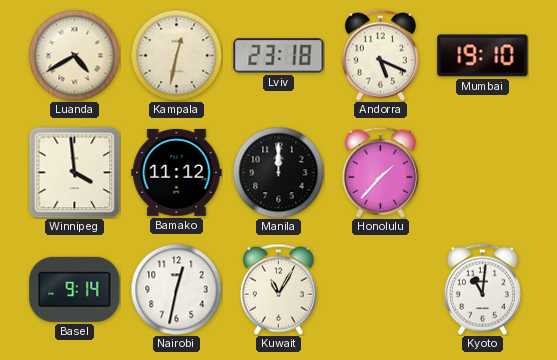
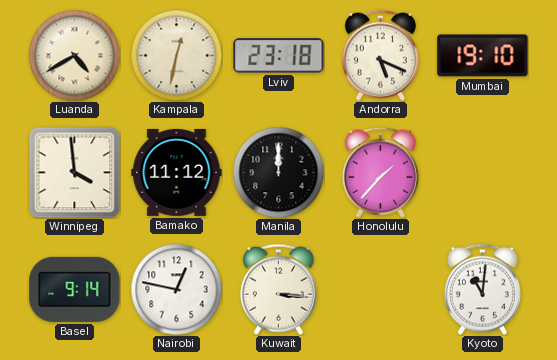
Nairobi: 12:32 -> 12:47 (176, 289)
Kuwait: 11:05 -> 3:16 (278, 289)
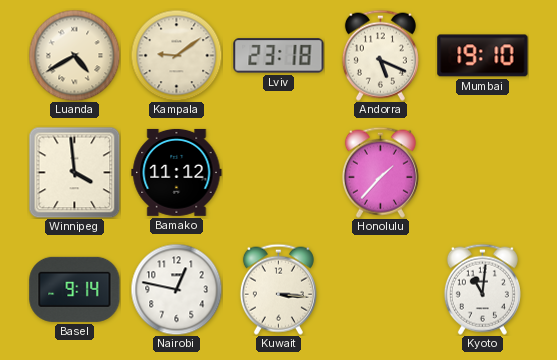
Kampala: 12:32 -> 9:09 (176, 55)
Manila: 12:00 -> none (278, 172)
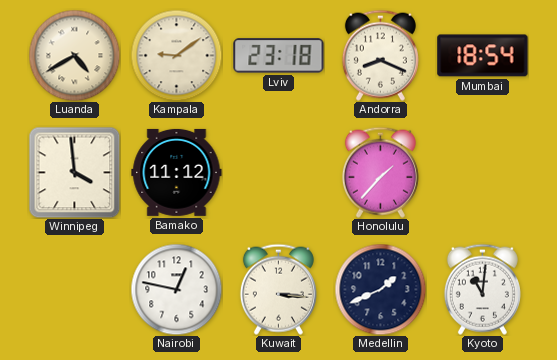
Andorra: 5:19 -> 8:19 (380, 55)
Mumbai: 19:10 -> 18:54 (483, 56)
Basel: 9:14 -> none (75, 289)
Medellin: none -> 1:41 (380, 289)
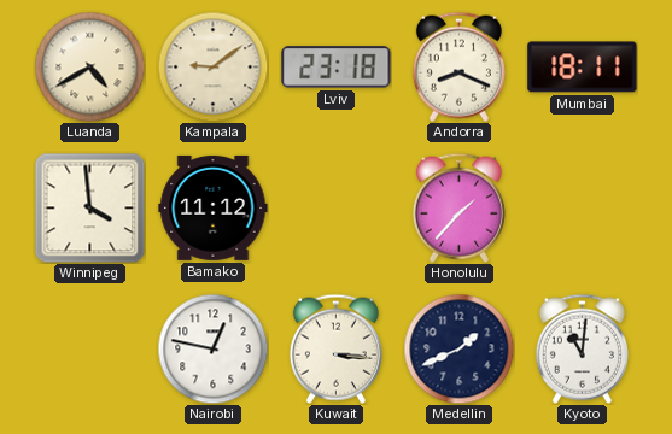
Mumbai: 18:54 -> 18:11 (583, 68)
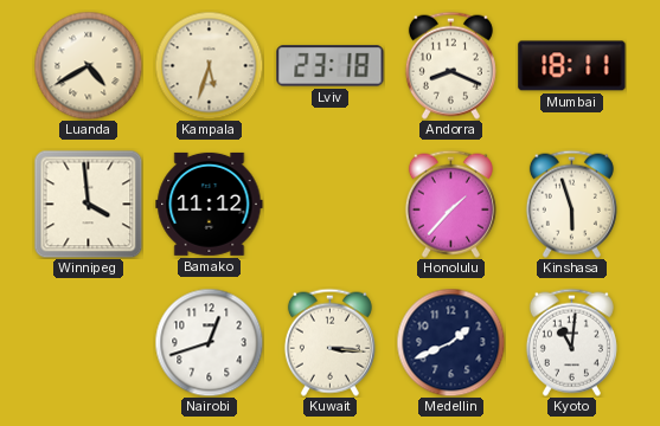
Kampala: 9:09 -> 5:33 (209, 65)
Kinshasa: none -> 5:57 (571, 204)
Nairobi: 12:47 -> 12:42 (209, 342)
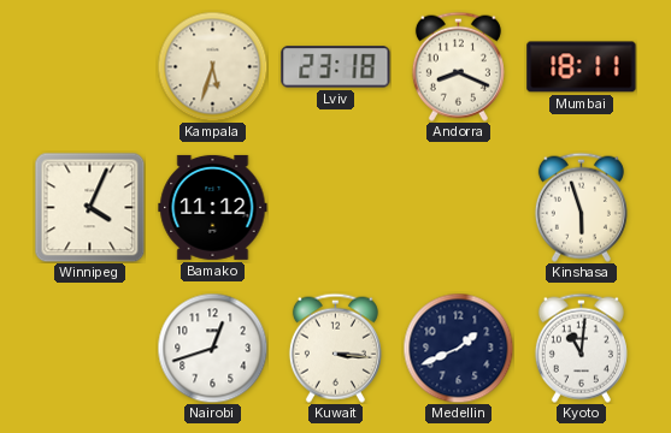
Luanda: 4:40 -> none (88, 65)
Winnipeg: 3:59 -> 4:04 (89, 207)
Honolulu: 1:37 -> none (450, 204)
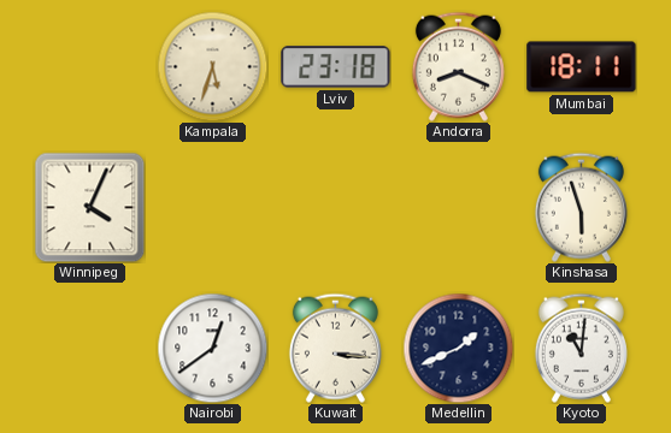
Bamako: 11:12 -> none (213, 207)
Nairobi: 12:42 -> 12:39 (212, 348)
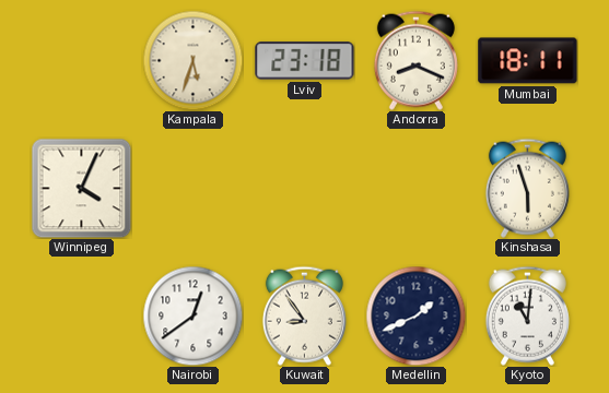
Kuwait: 3:16 -> 8:54 (304, 315)
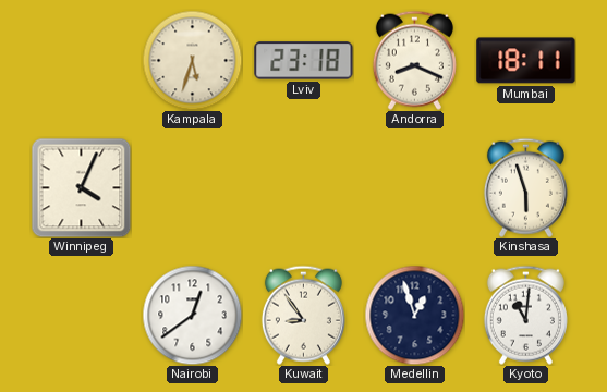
Medellin: 1:41 -> 12:57 (414, 315)
